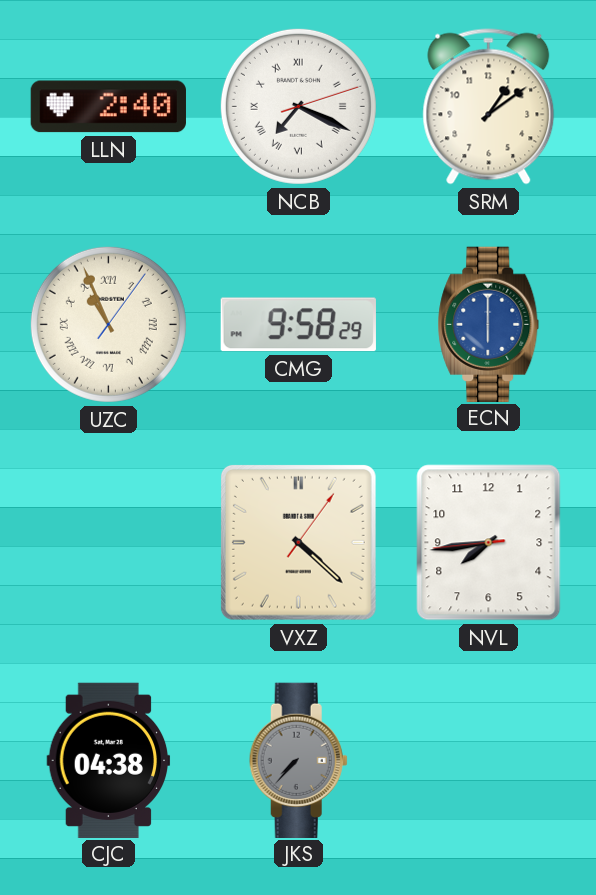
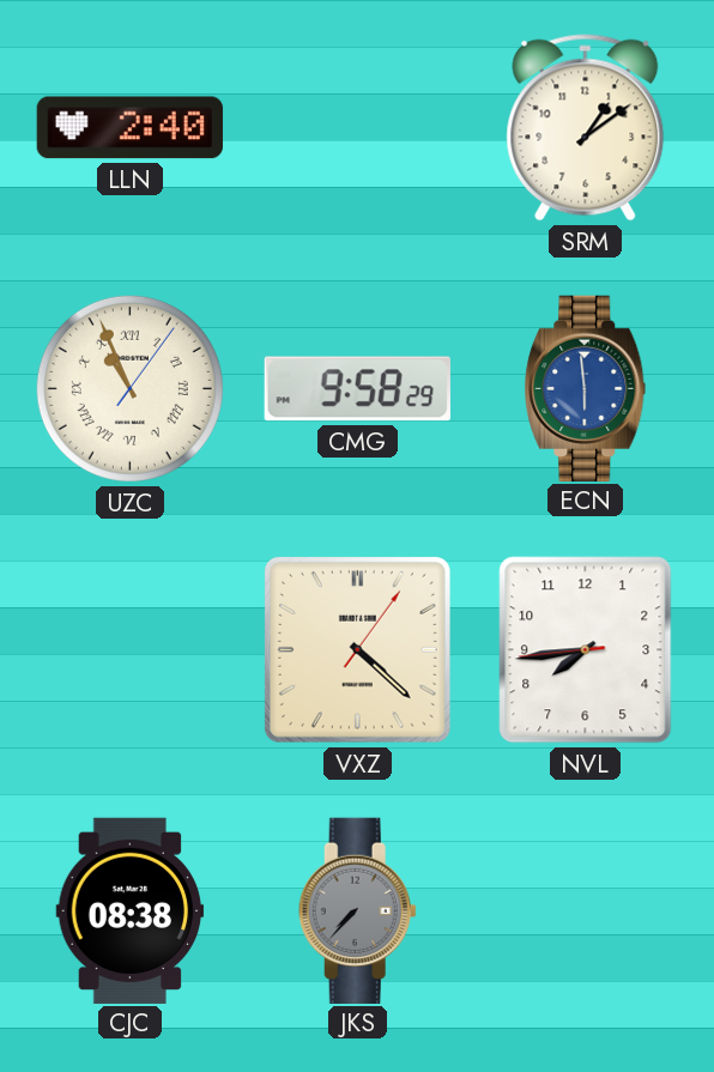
NCB: 7:19 -> none (298, 106)
ECN: 6:00 -> 5:59 (586, 388)
CJC: 04:38 -> 08:38 (131, 910)
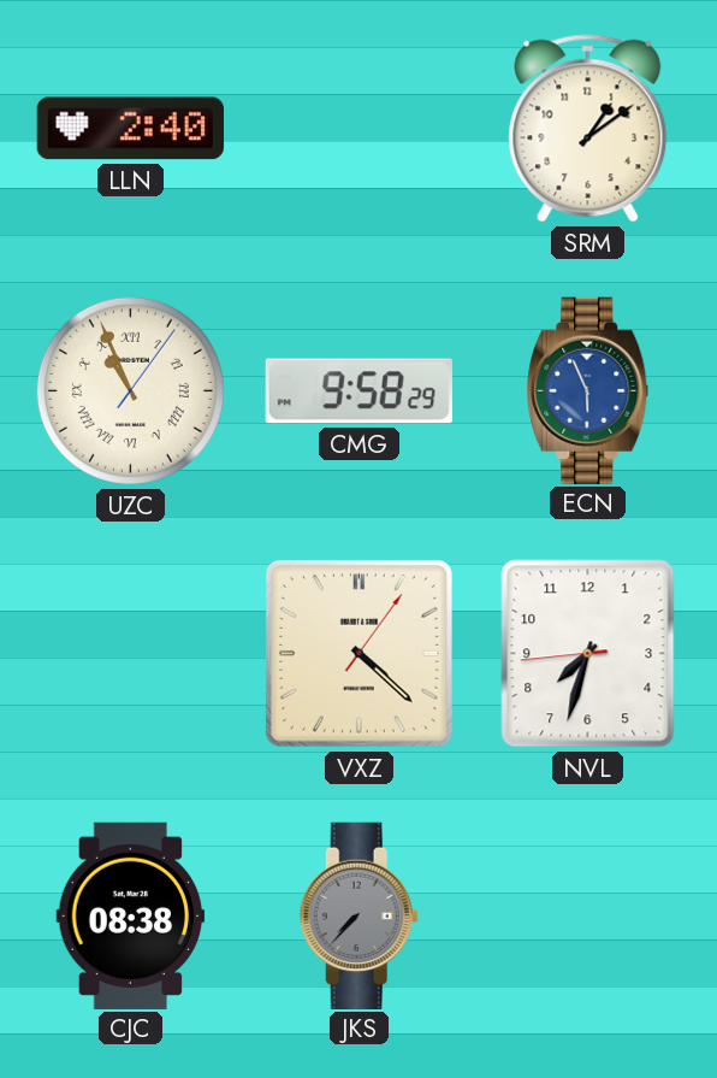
ECN: 5:59 -> 5:56 (588, 390)
NVL: 7:43 -> 7:32 (588, 654)
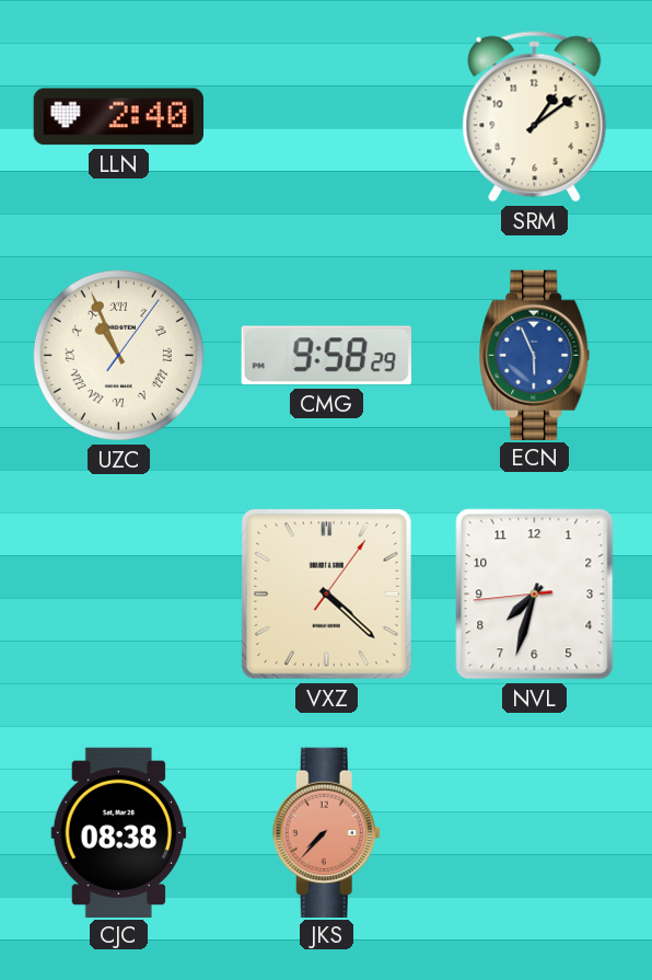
JKS dial: grey -> salmon (326, 832)
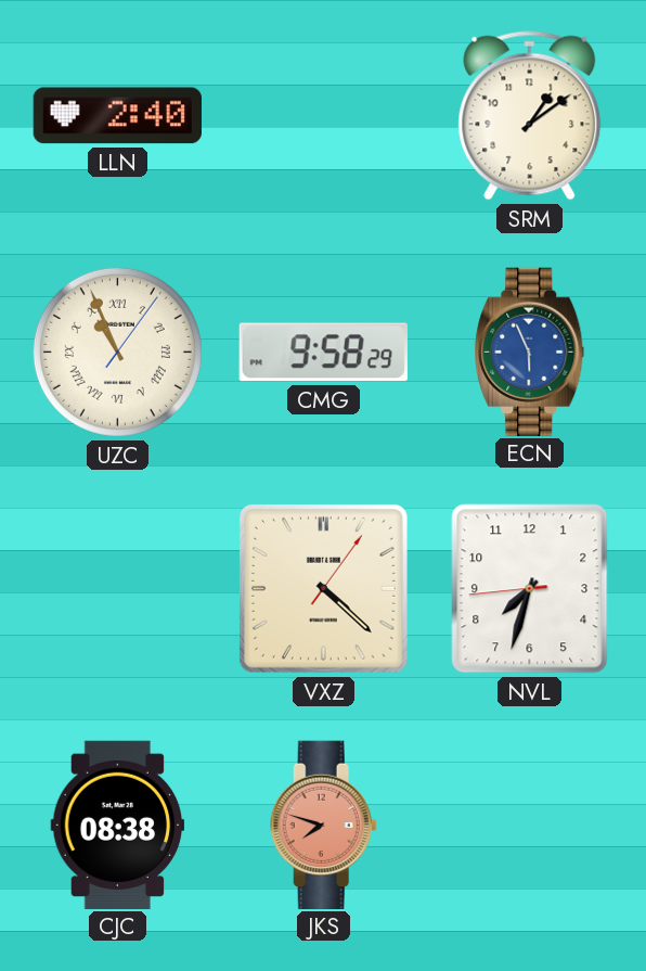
JKS: 7:37 -> 7:48 (323, 825)
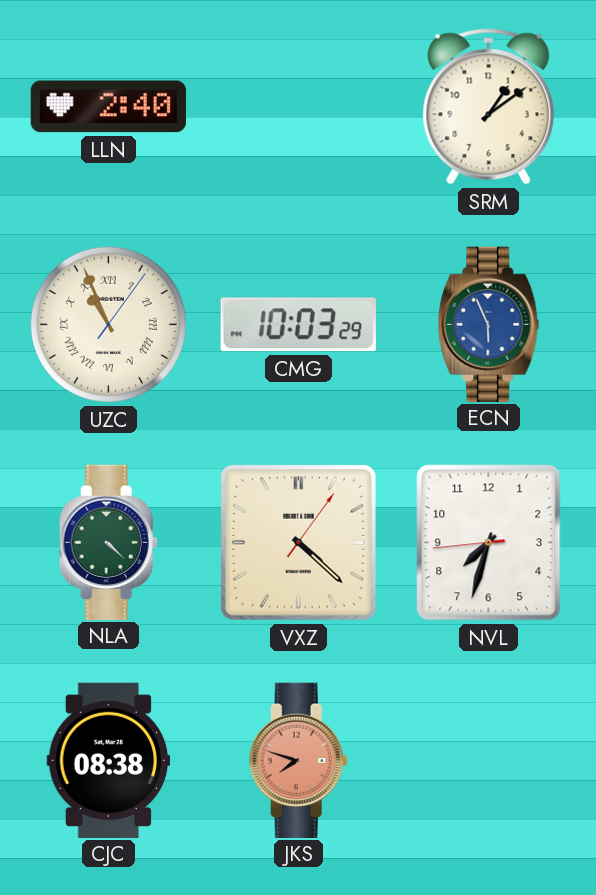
CMG: 9:58 -> 10:03 (298, 325)
NLA: none -> 4:22 (108, 542)
